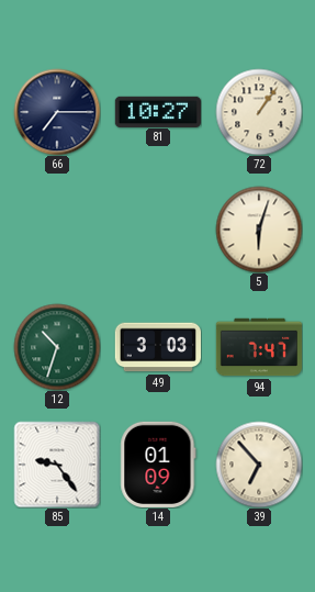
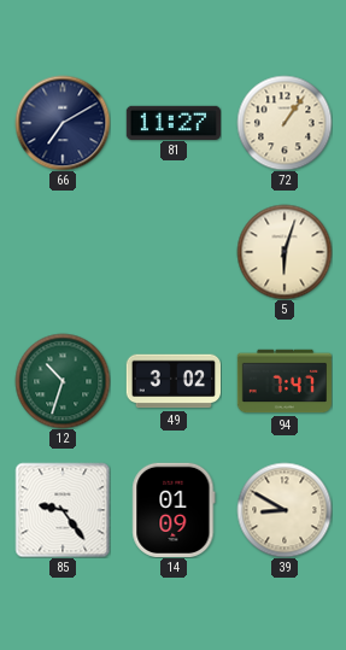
66: 7:15 -> 7:10 (63, 123)
81: 10:27 -> 11:27 (172, 122)
49: 3:03 -> 3:02 (172, 381)
39: 6:53 -> 8:50 (285, 510)
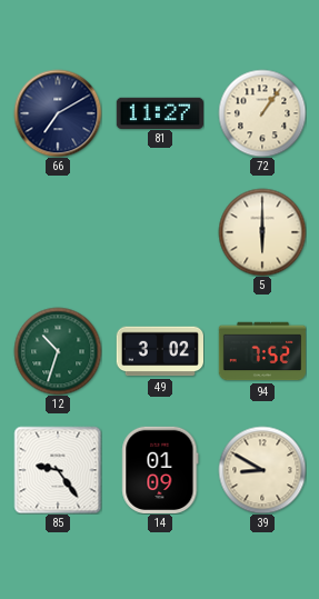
5: 6:03 -> 6:00 (262, 232)
94: 7:47 -> 7:52 (261, 351)
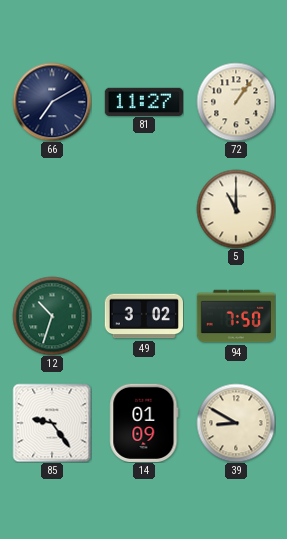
5: 6:00 -> 11:00 (236, 209)
94: 7:52 -> 7:50 (235, 316)
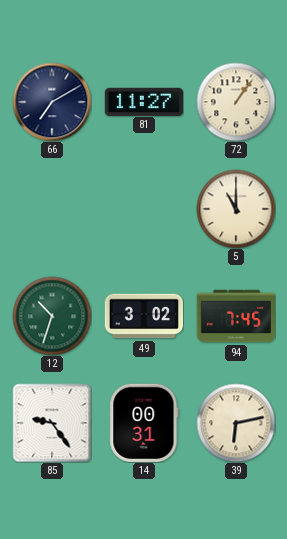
94: 7:50 -> 7:45 (235, 316)
14: 01:09 -> 00:31 (144, 422)
39: 8:50 -> 6:13 (236, 423)
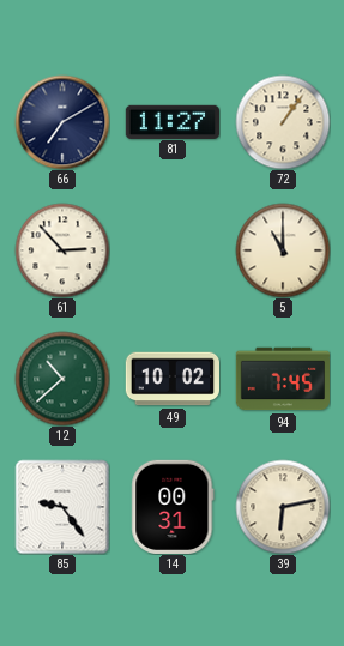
61: none -> 2:53 (62, 250)
12: 10:33 -> 10:38 (62, 379)
49: 3:02 -> 10:02 (171, 379)
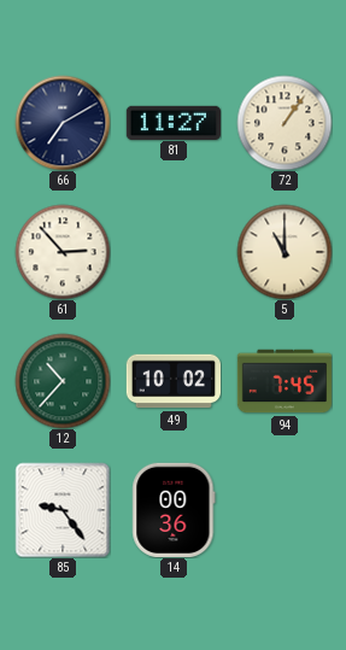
12: 10:38 -> 10:37 (63, 381)
14: 00:31 -> 00:36 (174, 509)
39: 6:13 -> none (283, 507)
